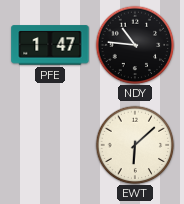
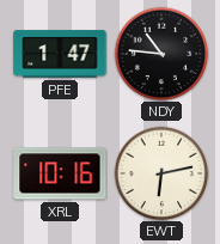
XRL: none -> 10:16 (60, 173)
EWT: 6:08 -> 6:13 (161, 173)
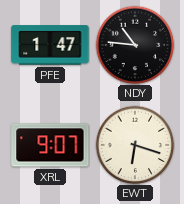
XRL: 10:16 -> 9:07 (50, 145)
EWT: 6:13 -> 6:18 (135, 145)
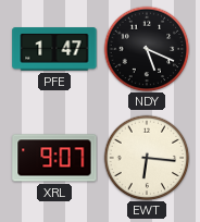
NDY: 10:46 -> 5:19 (147, 49)
EWT: 6:18 -> 6:16 (147, 158)
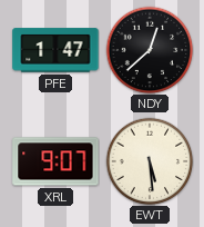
NDY: 5:19 -> 12:38 (150, 50)
EWT: 6:16 -> 5:29 (150, 161)
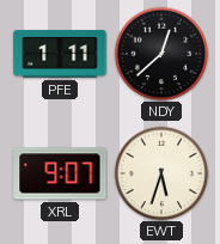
PFE: 1:47 -> 1:11 (60, 54)
EWT: 5:29 -> 5:33 (161, 173)
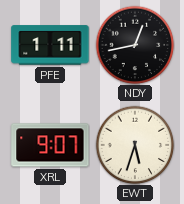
NDY: 12:38 -> 12:43 (135, 45)
